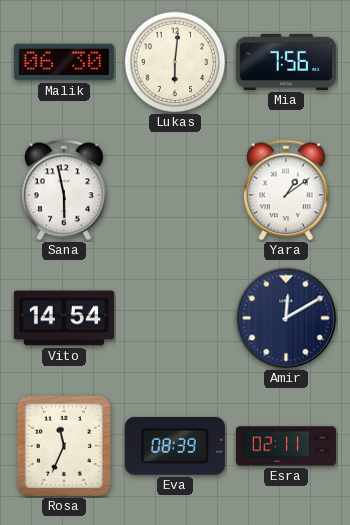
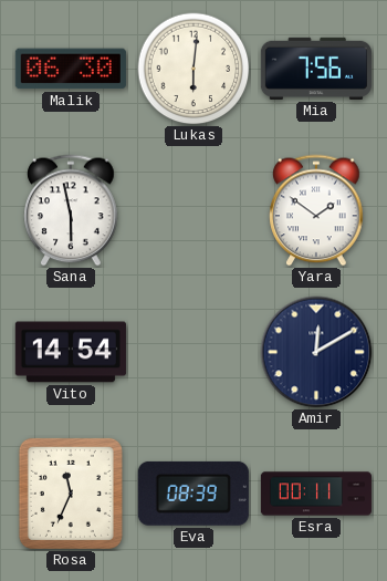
Yara: 1:09 -> 1:51 (316, 210)
Esra: 02:11 -> 00:11 (315, 494)
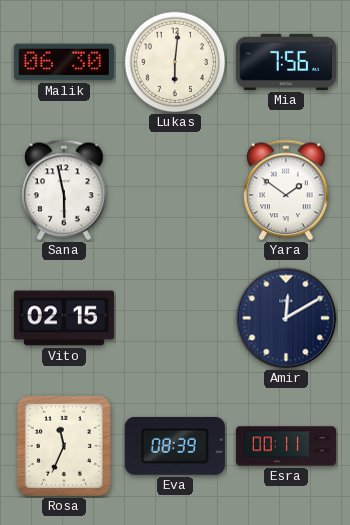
Vito: 14:54 -> 02:15 (64, 318)
